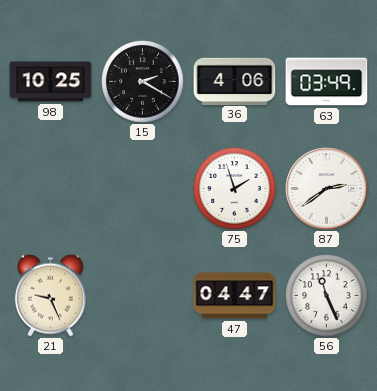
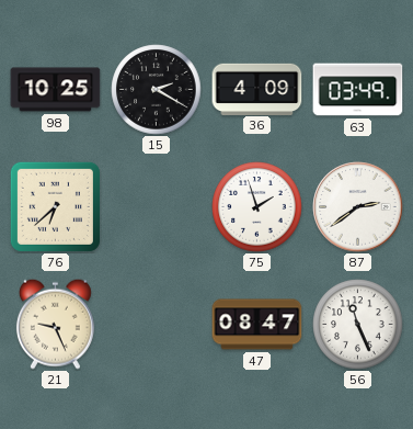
36: 4:06 -> 4:09 (257, 89)
76: none -> 6:38 (55, 206)
47: 04:47 -> 08:47 (257, 325)
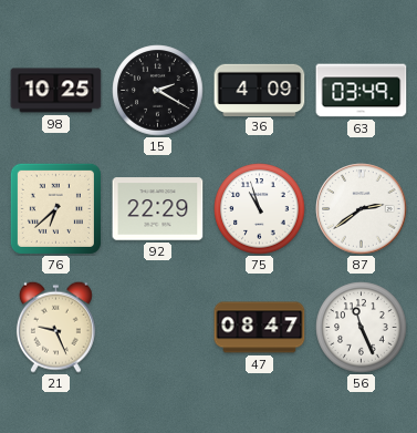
92: none -> 22:29 (158, 209)
75: 1:57 -> 10:57 (260, 209)
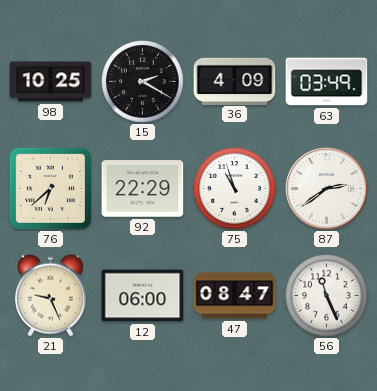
12: none -> 06:00 (143, 296)
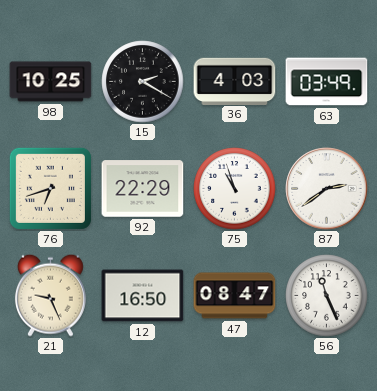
36: 4:09 -> 4:03 (235, 81)
76: 6:38 -> 6:42 (50, 188)
12: 06:00 -> 16:50 (143, 296)
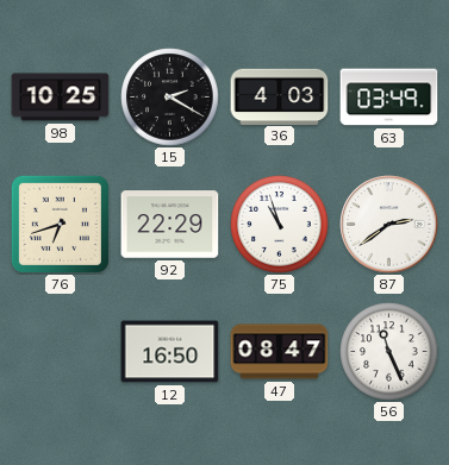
21: 9:26 -> none (50, 295)
